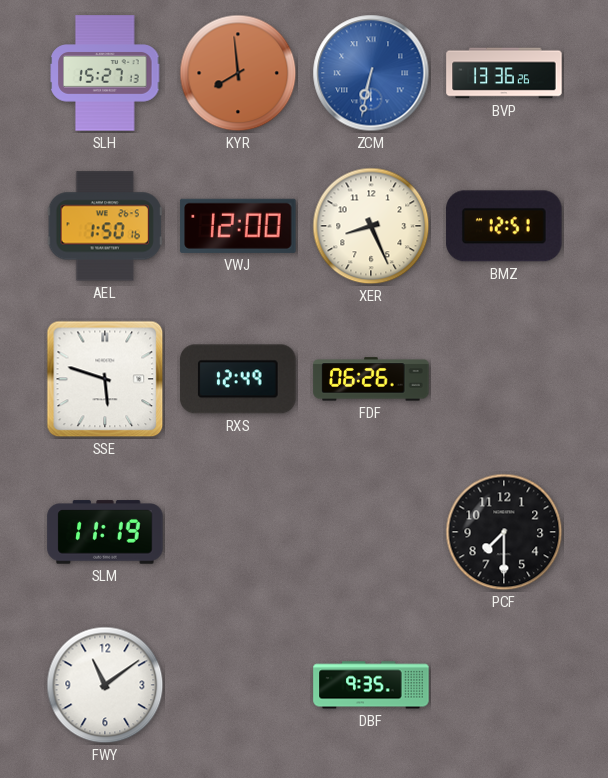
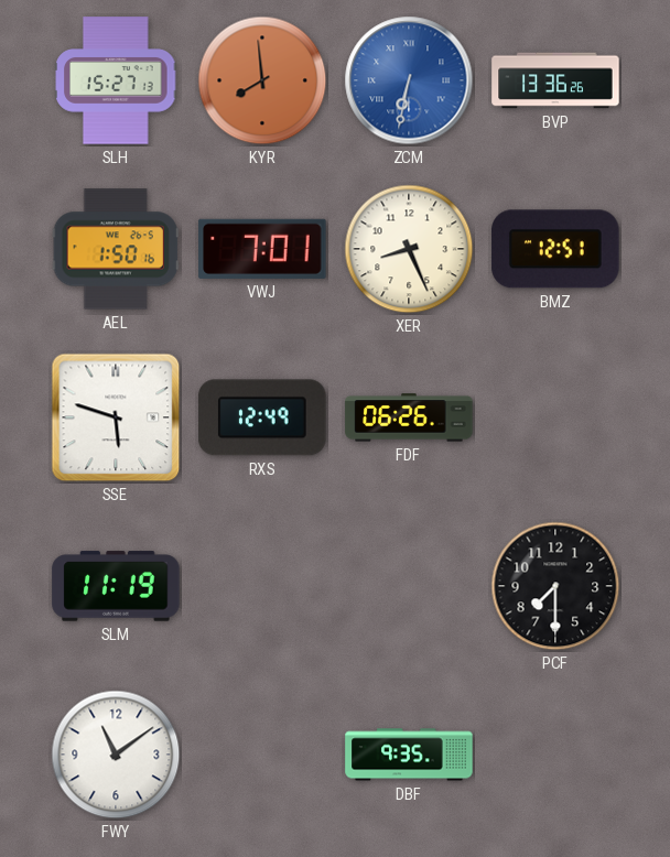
VWJ: 12:00 -> 7:01 (262, 249)
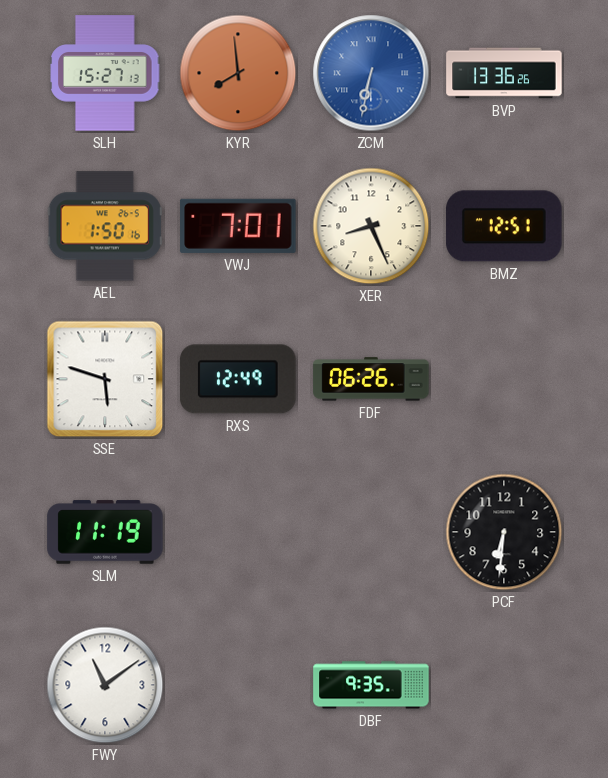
PCF: 7:30 -> 6:31 (504, 532)
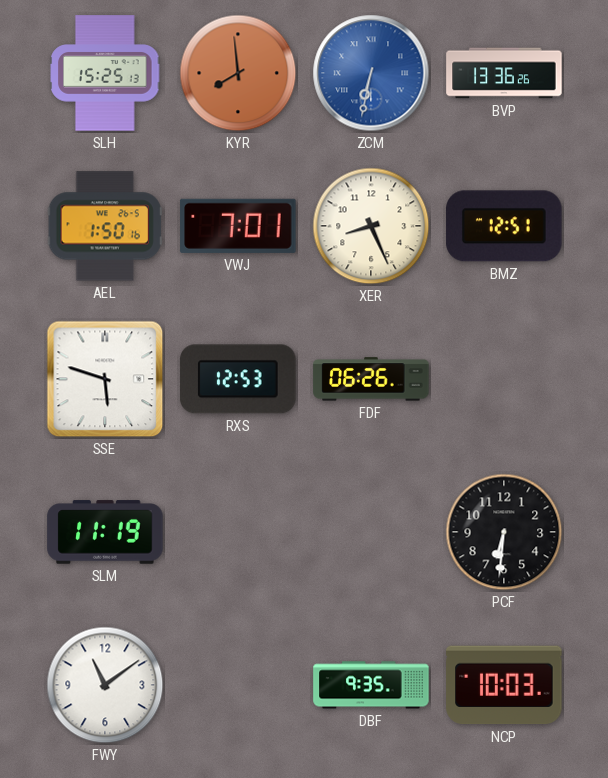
SLH: 15:27 -> 15:25 (105, 73)
RXS: 12:49 -> 12:53 (238, 379)
NCP: none -> 10:03 (504, 685)
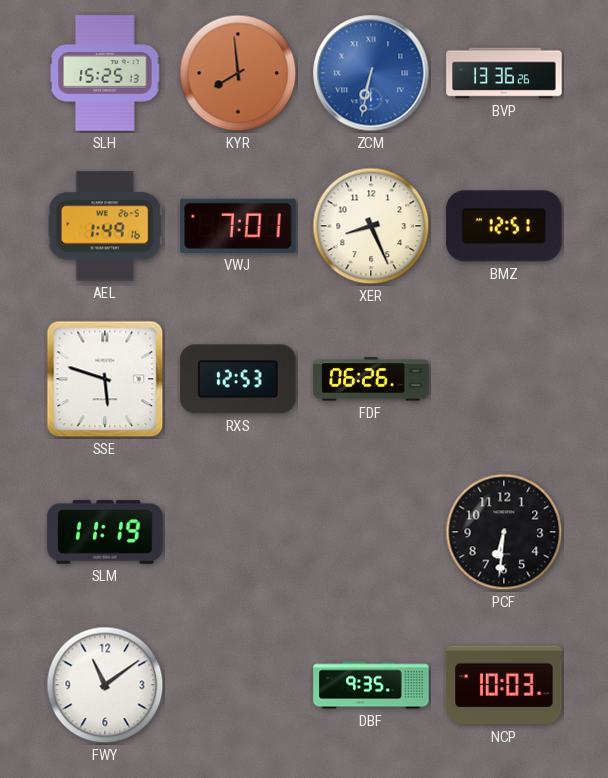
AEL: 1:50 -> 1:49 (105, 226)
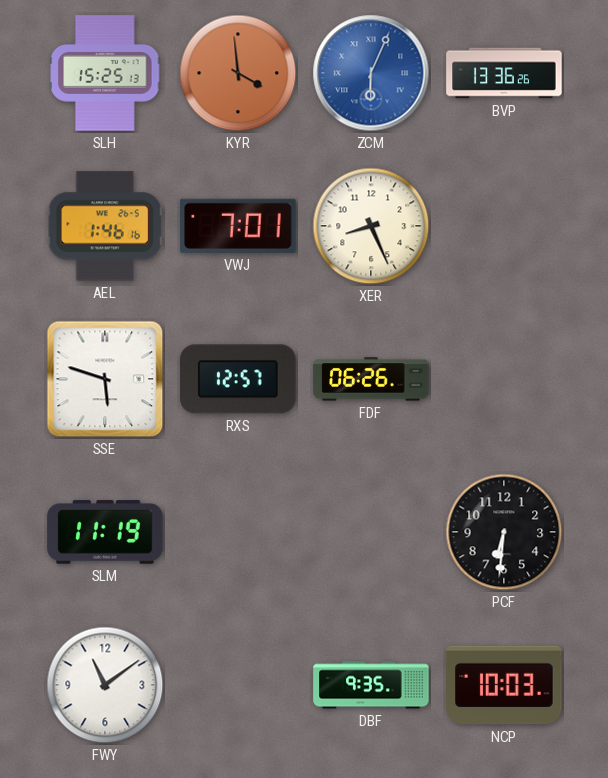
KYR: 7:59 -> 3:59 (238, 73)
ZCM: 6:32 -> 6:04 (371, 73)
AEL: 1:49 -> 1:46 (105, 226)
BMZ: 12:51 -> none (504, 226)
RXS: 12:53 -> 12:57 (238, 379)
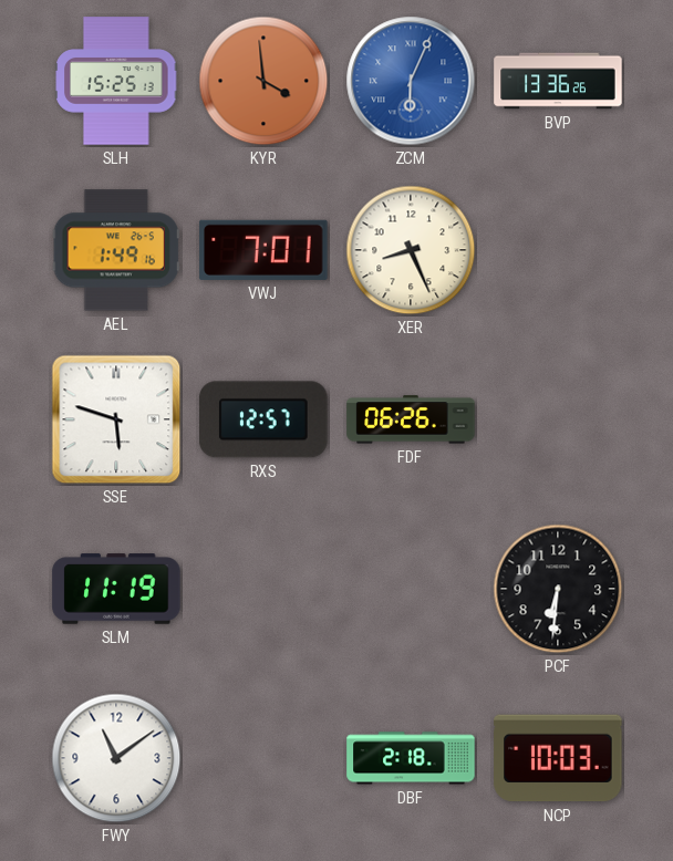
AEL: 1:46 -> 1:49 (116, 250)
DBF: 9:35 -> 2:18 (411, 758)
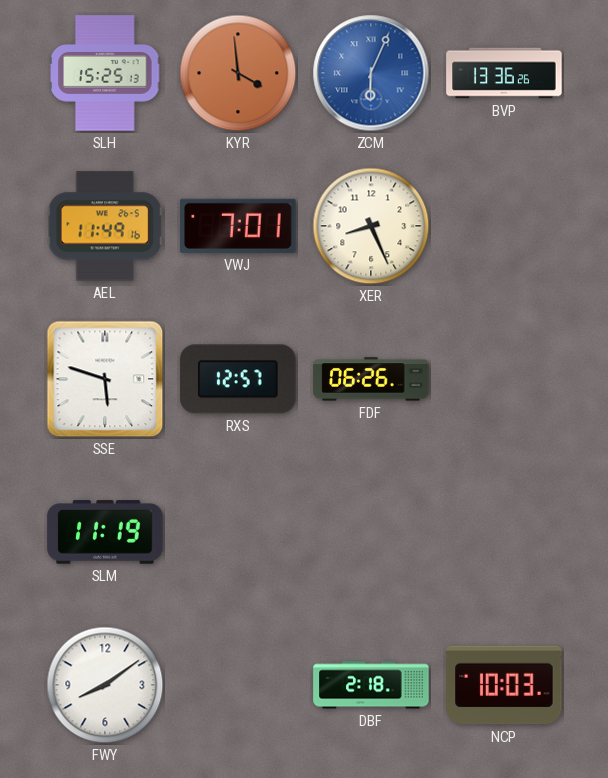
AEL: 1:49 -> 11:49 (105, 226)
PCF: 6:31 -> none (558, 589)
FWY: 11:09 -> 8:09 (105, 685)
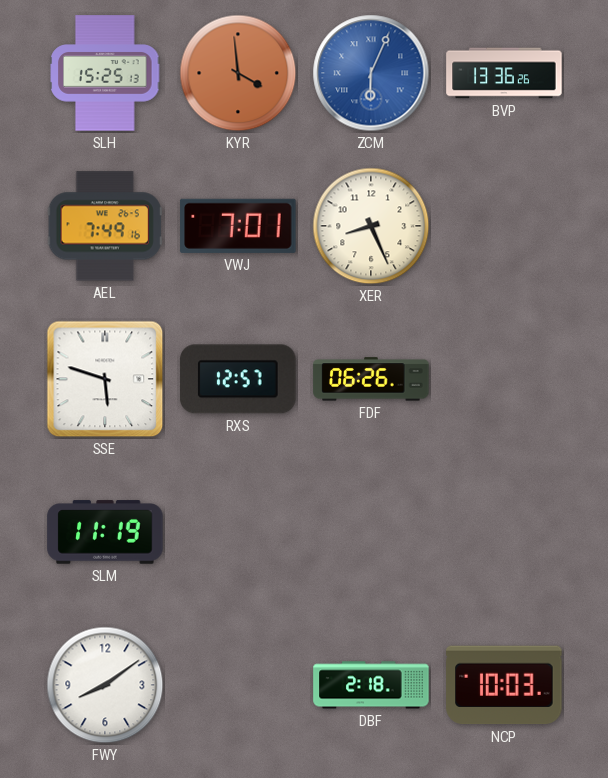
AEL: 11:49 -> 7:49 (105, 226)
